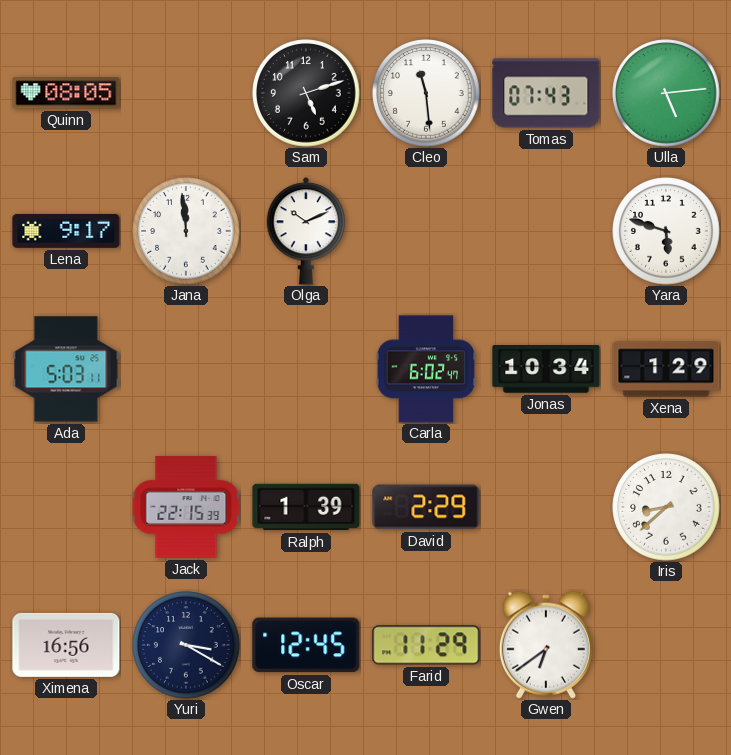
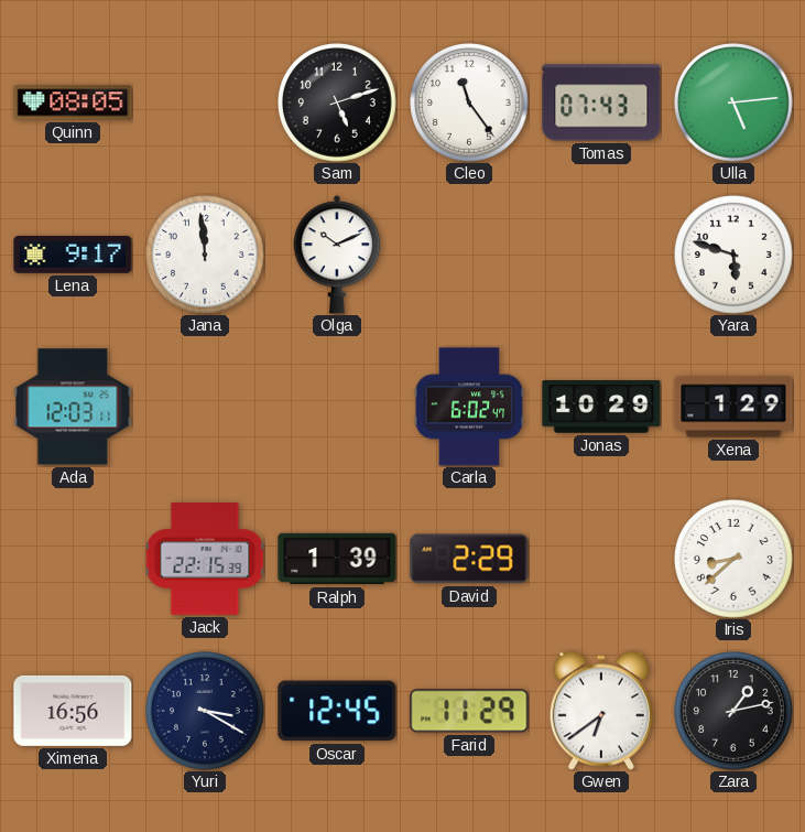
Cleo: 11:29 -> 11:24 (469, 102)
Ada: 5:03 -> 12:03 (73, 407)
Jonas: 10:34 -> 10:29 (601, 407)
Zara: none -> 1:13 (733, 711)
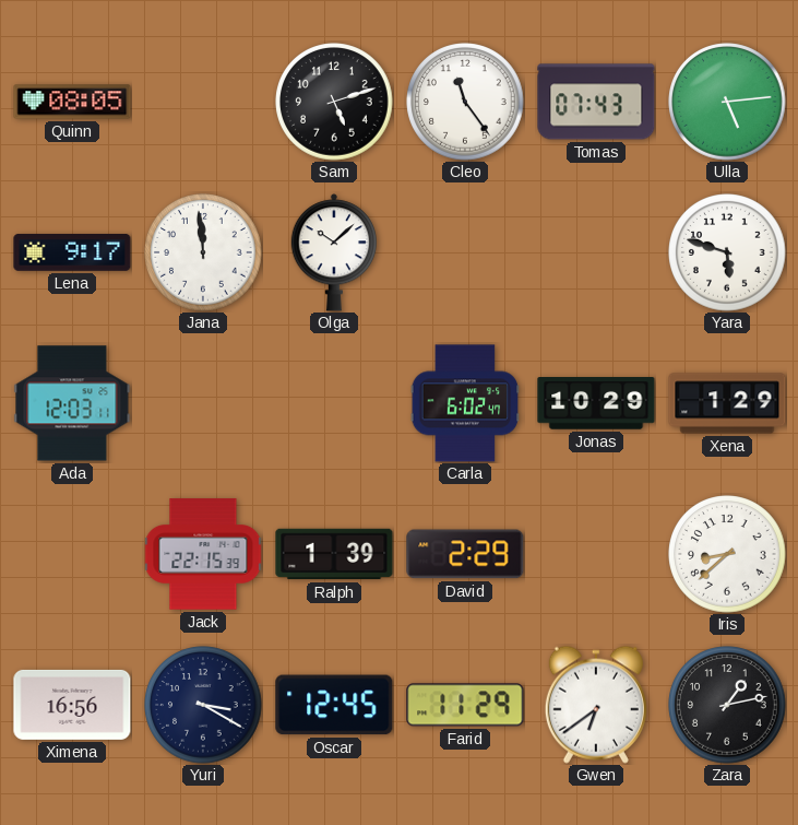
Olga: 10:11 -> 10:08 (334, 252)
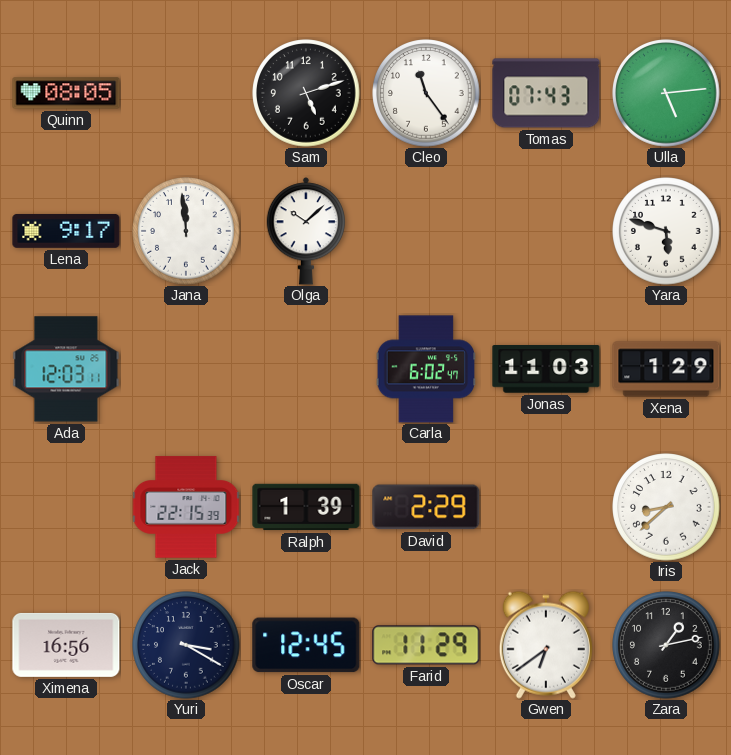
Jonas: 10:29 -> 11:03 (546, 369)
